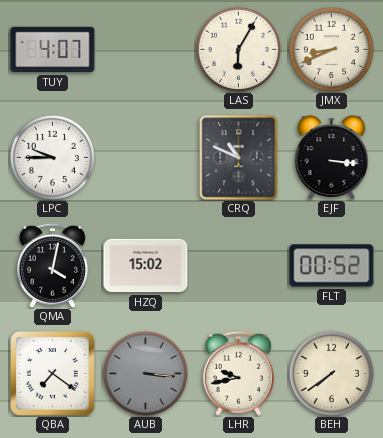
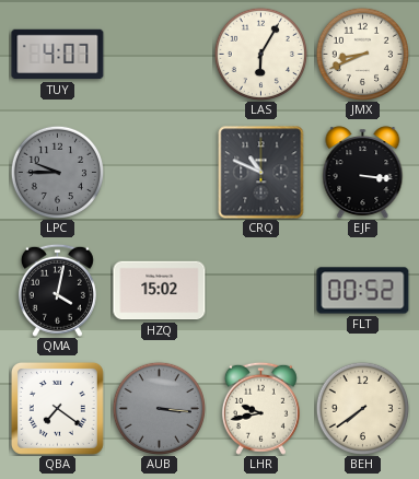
LPC dial: white -> grey (57, 172)
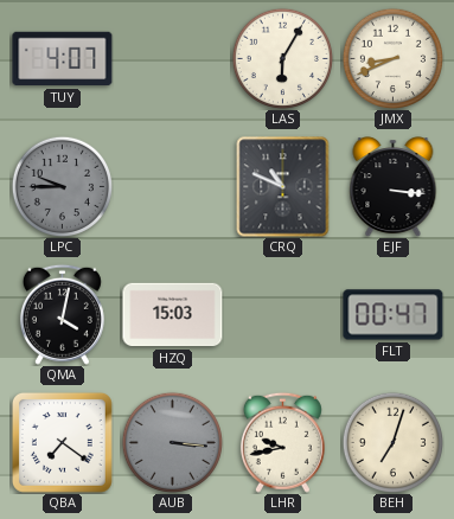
HZQ: 15:02 -> 15:03 (173, 315)
FLT: 00:52 -> 00:47 (394, 315)
BEH: 7:39 -> 7:03 (392, 442)
